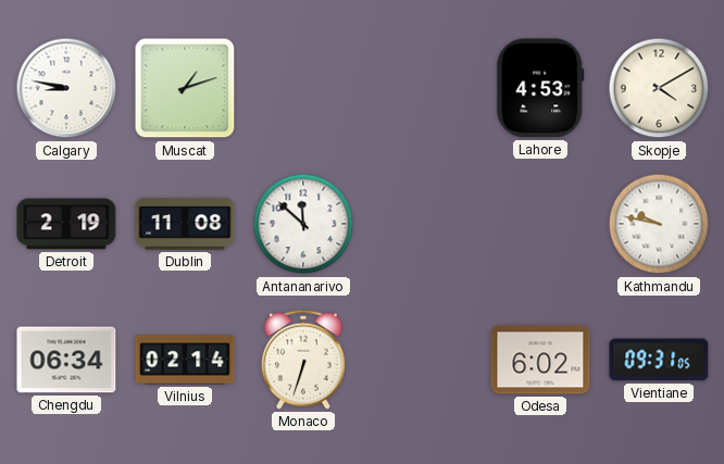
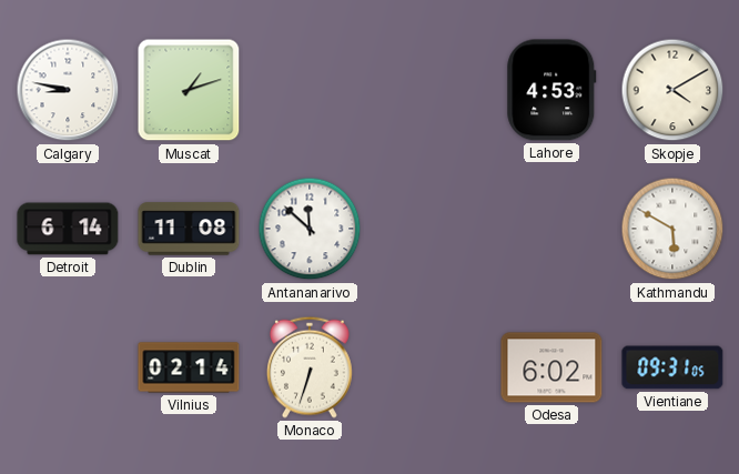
Detroit: 2:19 -> 6:14 (68, 229)
Kathmandu: 9:47 -> 5:50 (672, 229)
Chengdu: 06:34 -> none (66, 360)
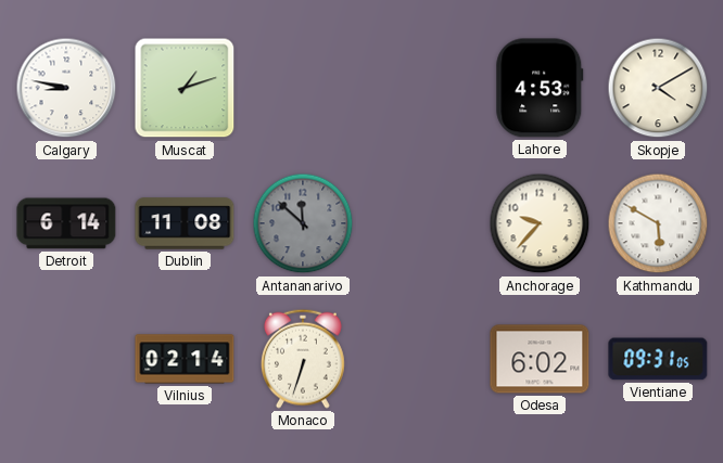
Antananarivo dial: white -> grey (303, 223)
Anchorage: none -> 9:37 (540, 223)
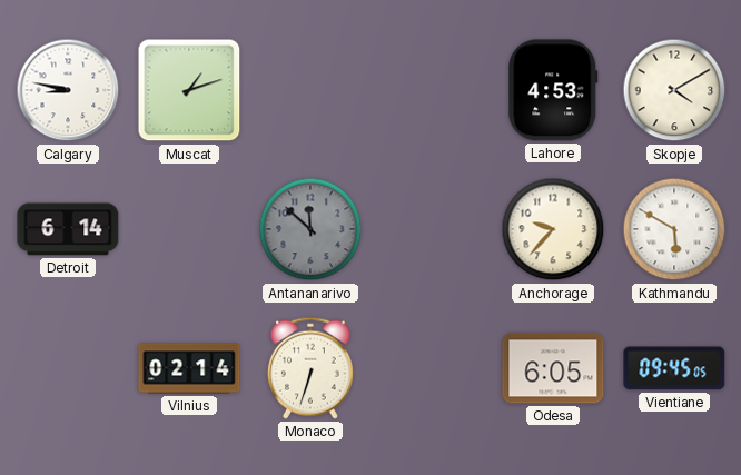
Dublin: 11:08 -> none (185, 223)
Odesa: 6:02 -> 6:05 (553, 368)
Vientiane: 09:31 -> 09:45 (674, 368)
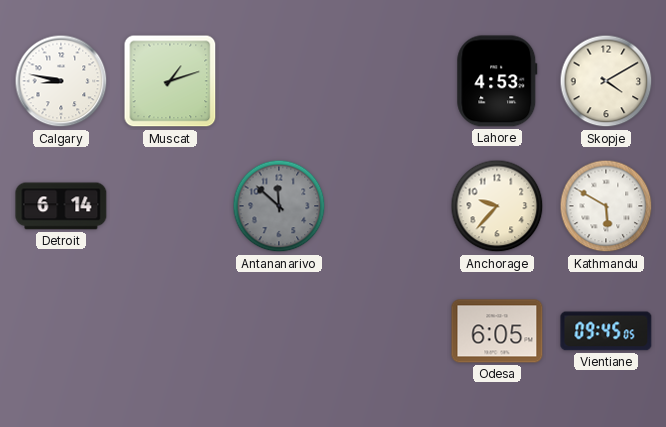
Vilnius: 02:14 -> none (189, 368)
Monaco: 6:33 -> none (310, 368)
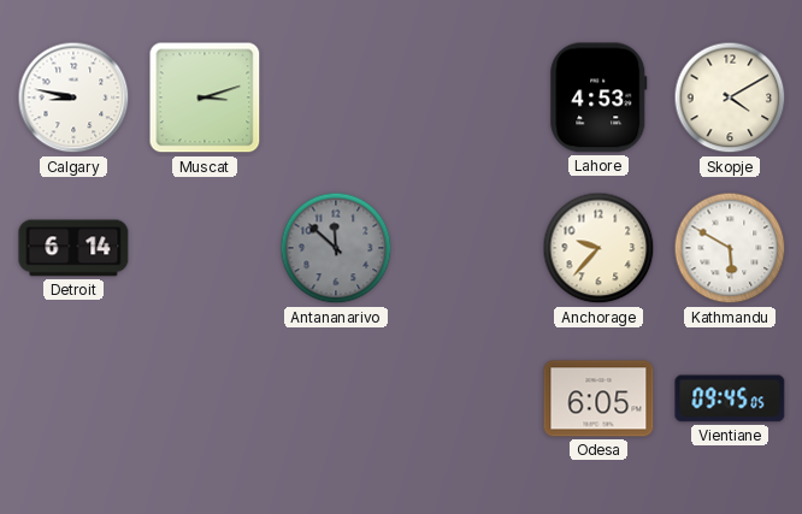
Muscat: 1:12 -> 3:12 (205, 98)
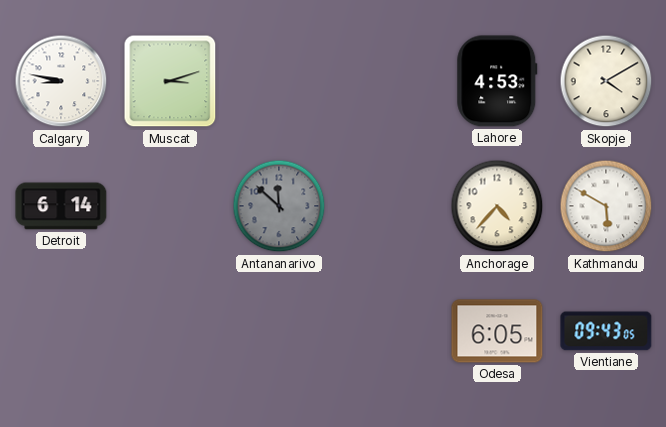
Anchorage: 9:37 -> 4:37 (497, 206)
Vientiane: 09:45 -> 09:43 (606, 331)
